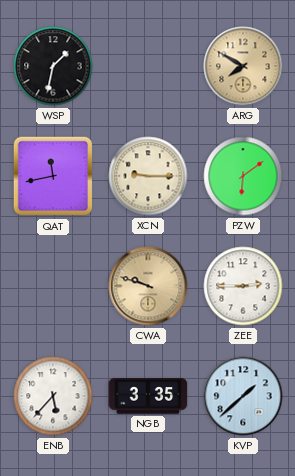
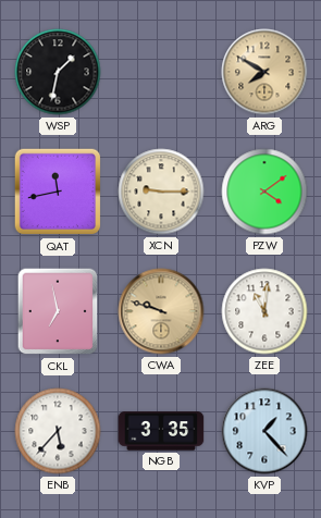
PZW: 6:09 -> 4:09 (264, 192)
CKL: none -> 6:58 (58, 311)
ZEE: 2:45 -> 11:01 (264, 311)
KVP: 1:38 -> 1:23 (264, 431)
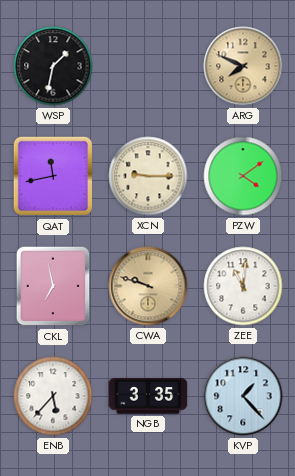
ARG: 7:50 -> 7:49 (243, 66)
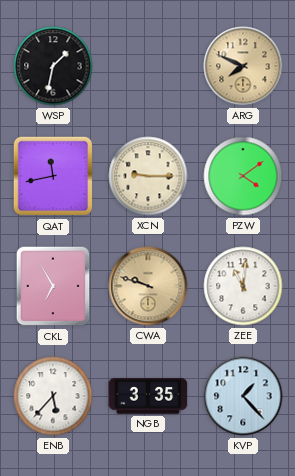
CKL: 6:58 -> 6:55 (53, 286)
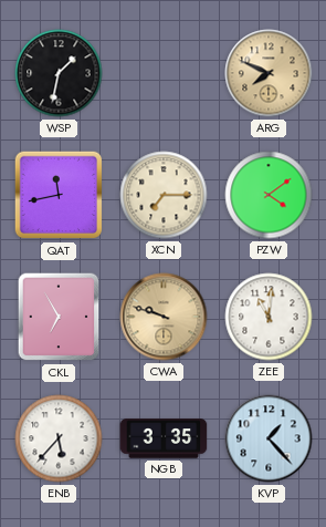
XCN: 9:15 -> 7:15 (164, 195)
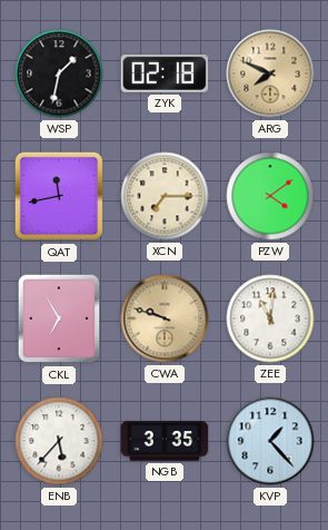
ZYK: none -> 02:18 (165, 73)
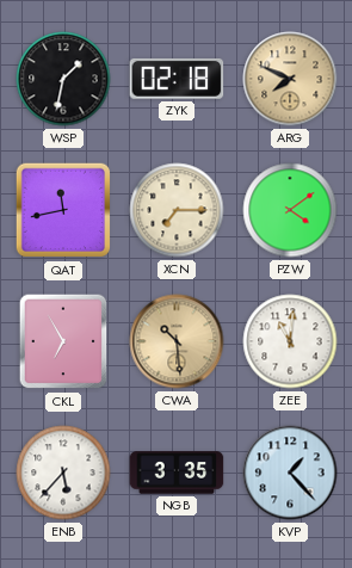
CWA: 9:48 -> 10:29 (177, 341)
